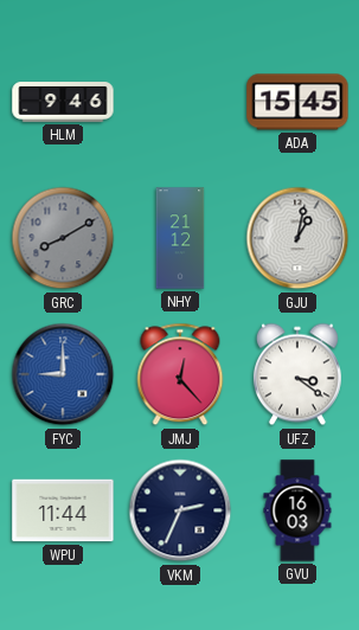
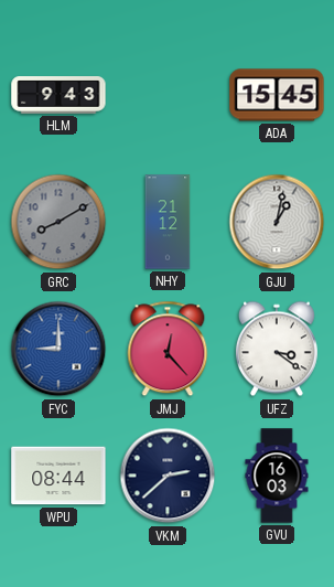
HLM: 9:46 -> 9:43 (58, 95)
WPU: 11:44 -> 08:44 (58, 476)
VKM: 2:34 -> 2:38 (168, 476)
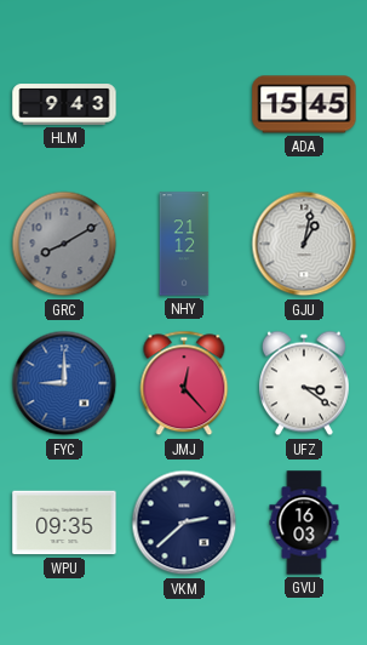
WPU: 08:44 -> 09:35 (64, 523)
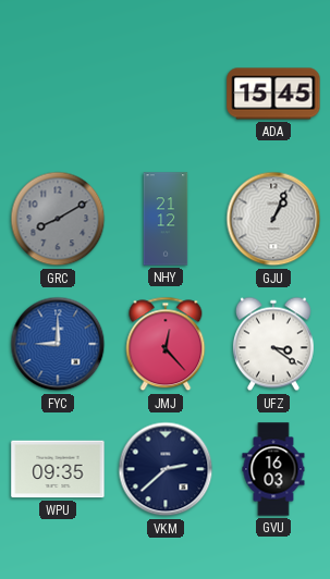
HLM: 9:43 -> none (64, 104)
GJU: 1:02 -> 1:04 (273, 219)
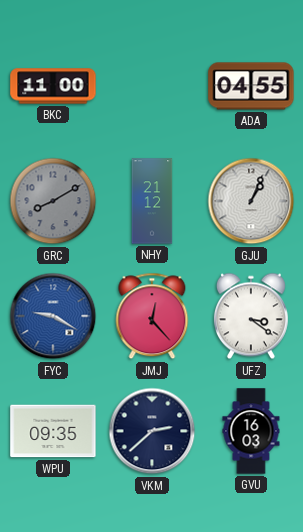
BKC: none -> 11:00 (53, 86)
ADA: 15:45 -> 04:55 (251, 86)
FYC: 9:00 -> 9:20 (53, 316)
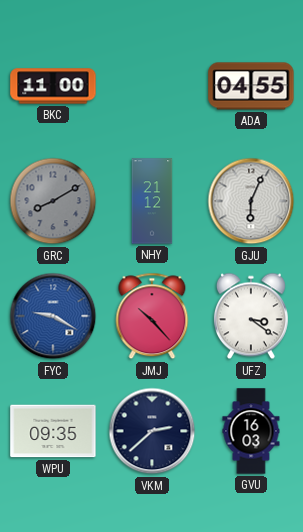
GJU: 1:04 -> 6:04 (251, 201)
JMJ: 12:23 -> 10:23 (152, 316)
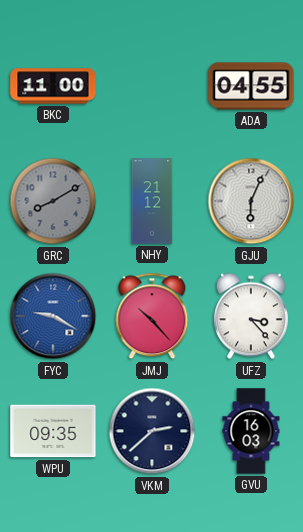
UFZ: 3:21 -> 3:23 (251, 316)
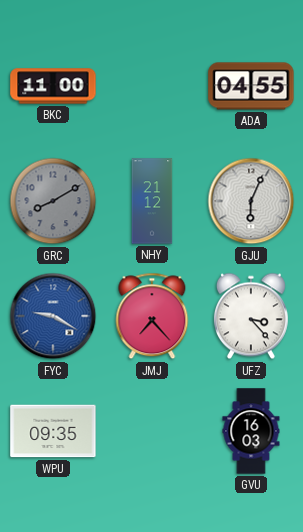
JMJ: 10:23 -> 7:23 (152, 316)
VKM: 2:38 -> none (152, 431)
